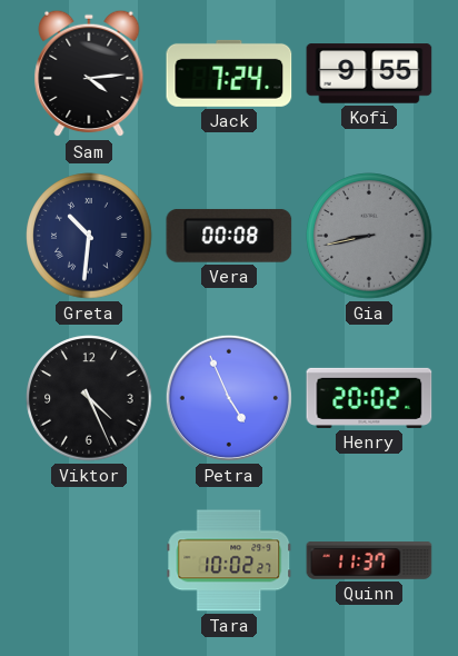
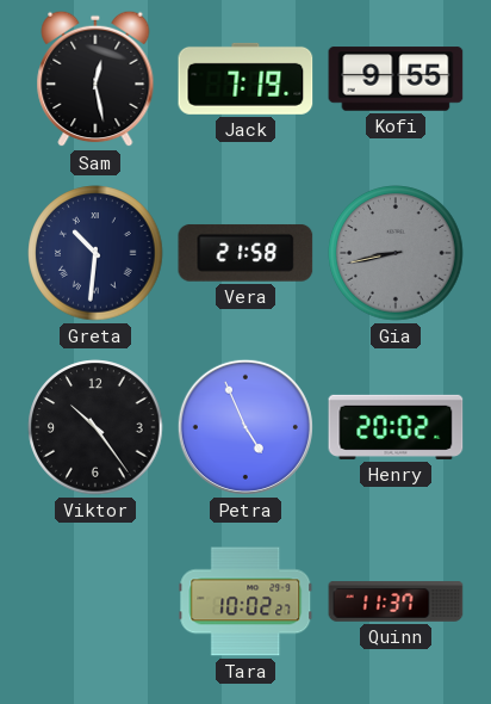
Sam: 4:14 -> 12:28 (95, 79)
Jack: 7:24 -> 7:19 (245, 79)
Vera: 00:08 -> 21:58 (245, 253)
Viktor: 4:26 -> 10:24 (95, 427)
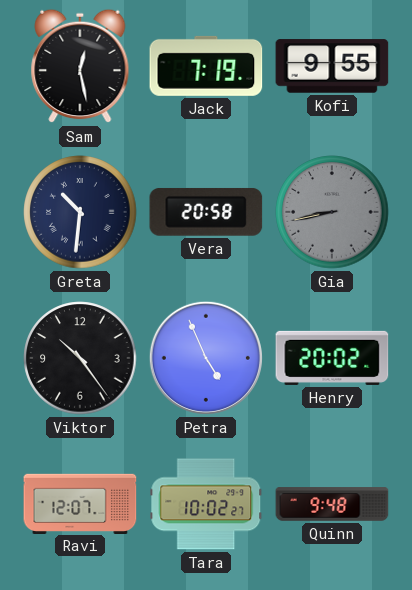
Vera: 21:58 -> 20:58 (206, 212)
Ravi: none -> 12:07 (80, 503)
Quinn: 11:37 -> 9:48 (332, 504)
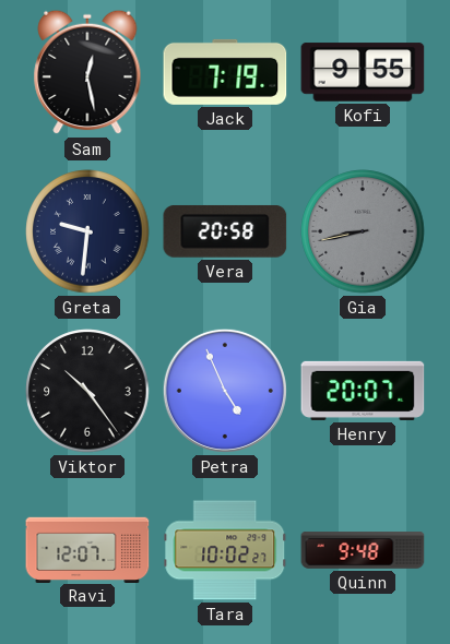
Greta: 10:31 -> 9:31 (87, 231)
Henry: 20:02 -> 20:07 (363, 391)
